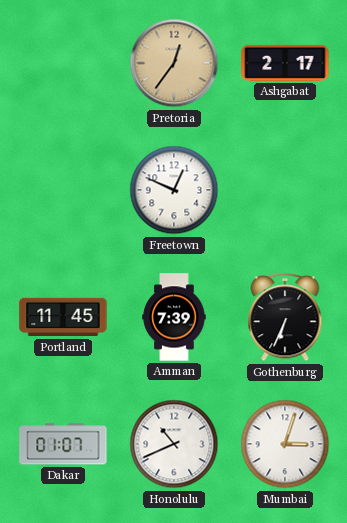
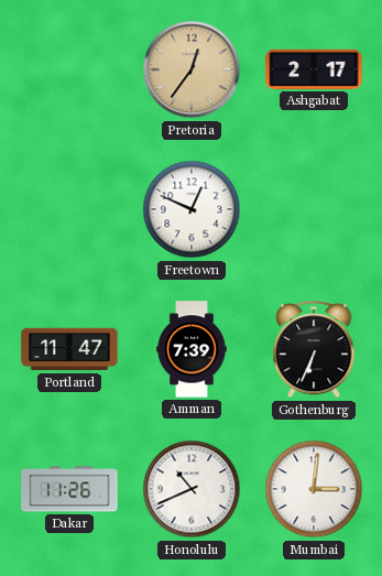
Portland: 11:45 -> 11:47 (69, 349)
Dakar: 01:07 -> 11:26 (69, 489)
Mumbai: 3:03 -> 3:01 (314, 489)
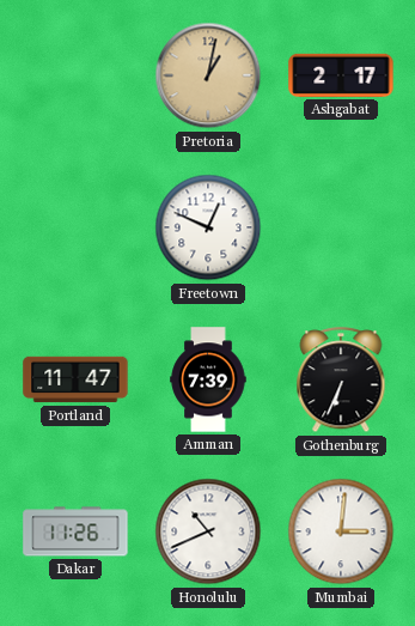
Pretoria: 12:36 -> 1:02 (208, 75)
